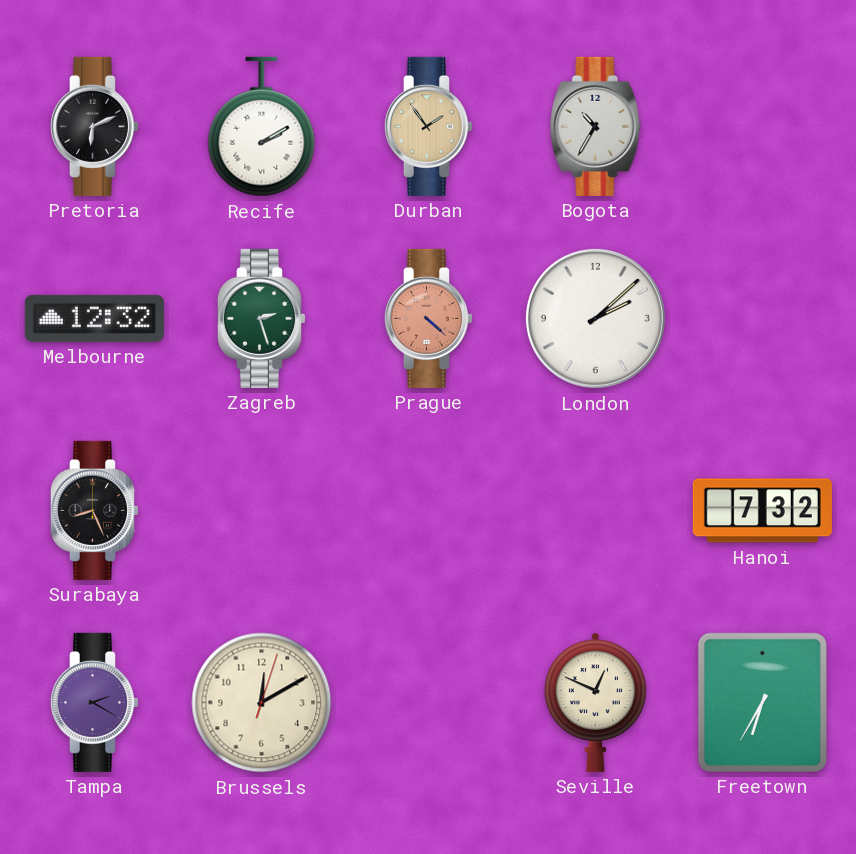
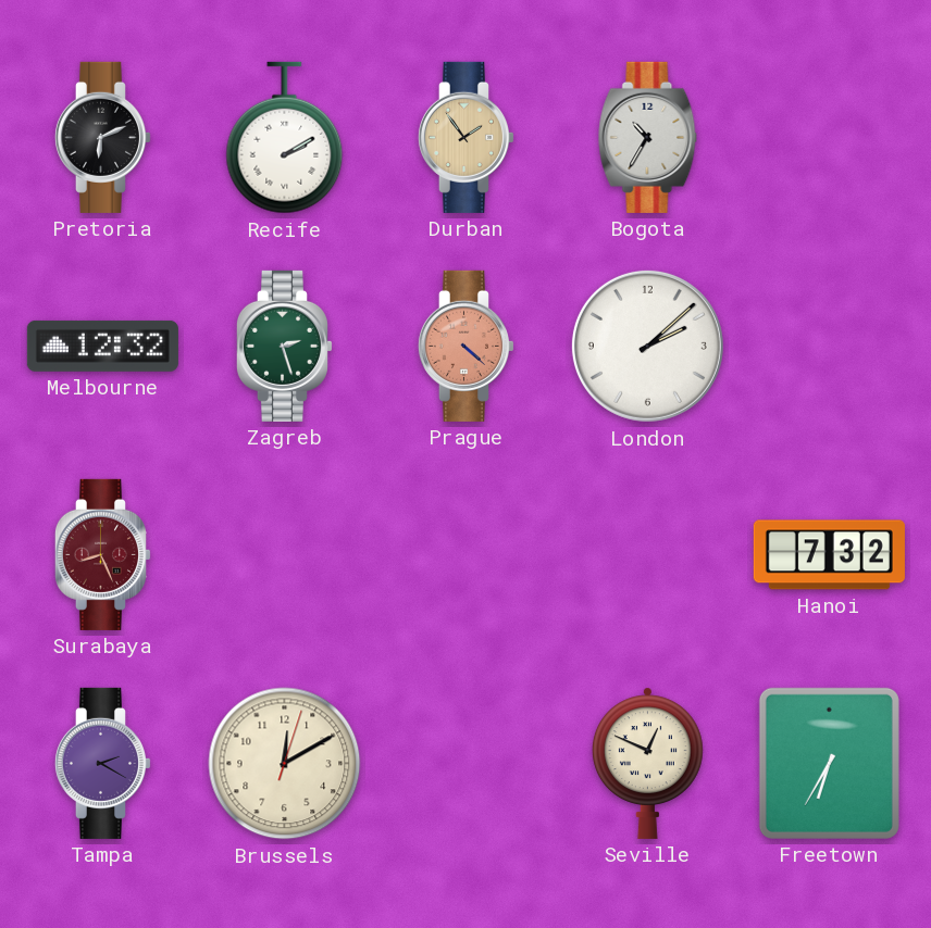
Surabaya dial: black -> burgundy (102, 554)
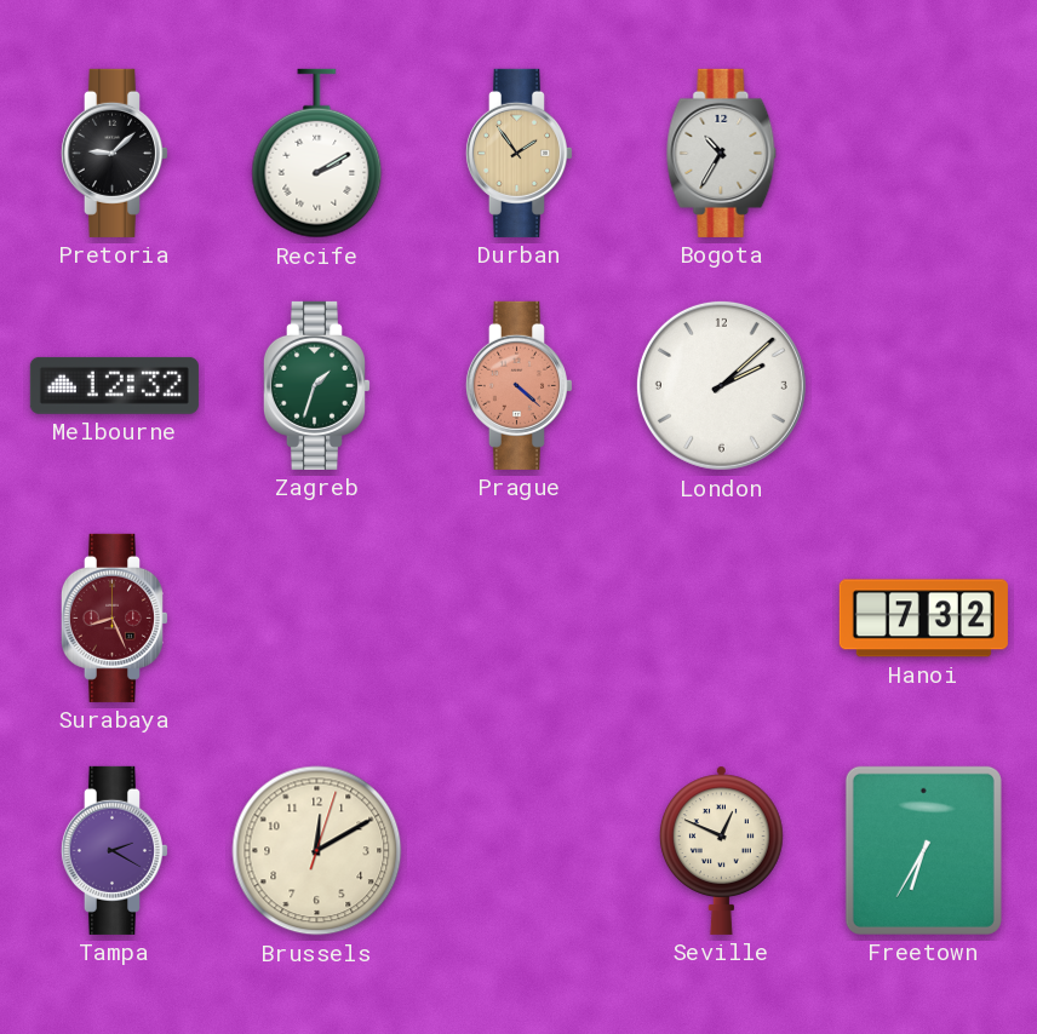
Pretoria: 6:11 -> 9:08 (114, 153)
Zagreb: 2:27 -> 1:33 (316, 385)
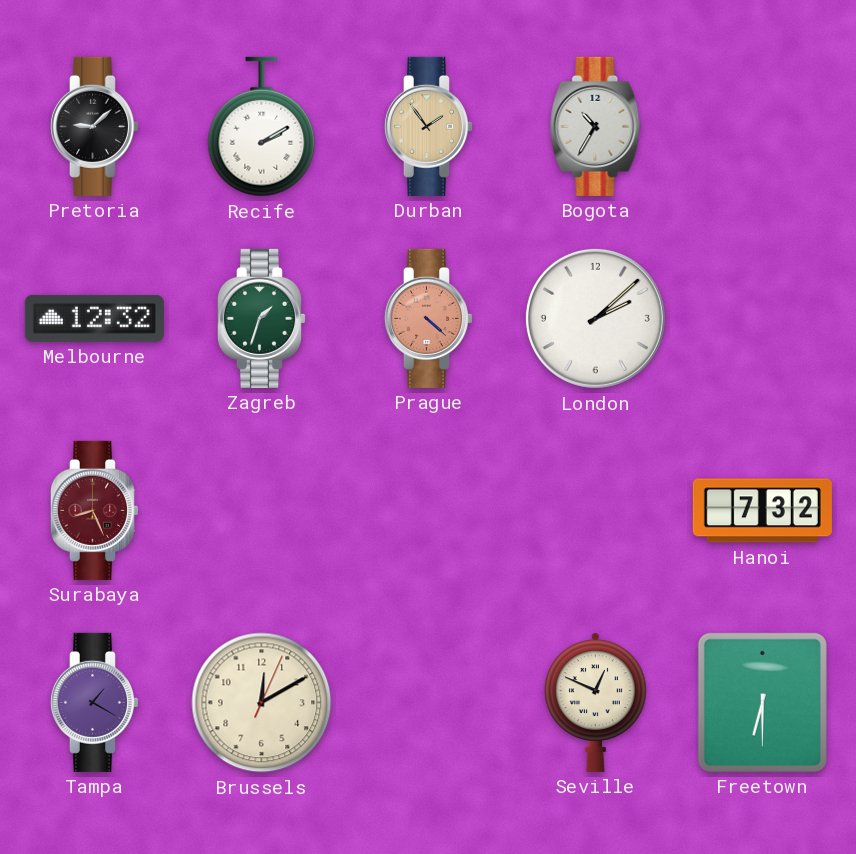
Tampa: 2:20 -> 1:20 (94, 702)
Brussels: 12:10:03 -> 12:10:04 (262, 703)
Freetown: 6:35 -> 6:30 (762, 702)
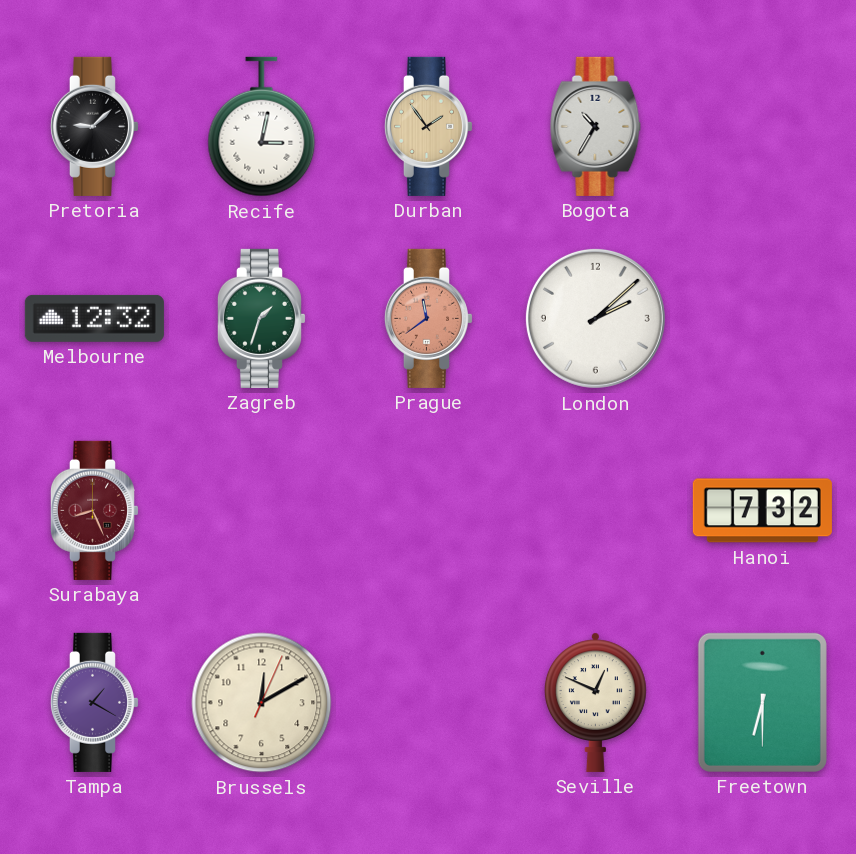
Recife: 2:10 -> 3:02 (262, 127)
Prague: 4:22 -> 11:39 (428, 318)
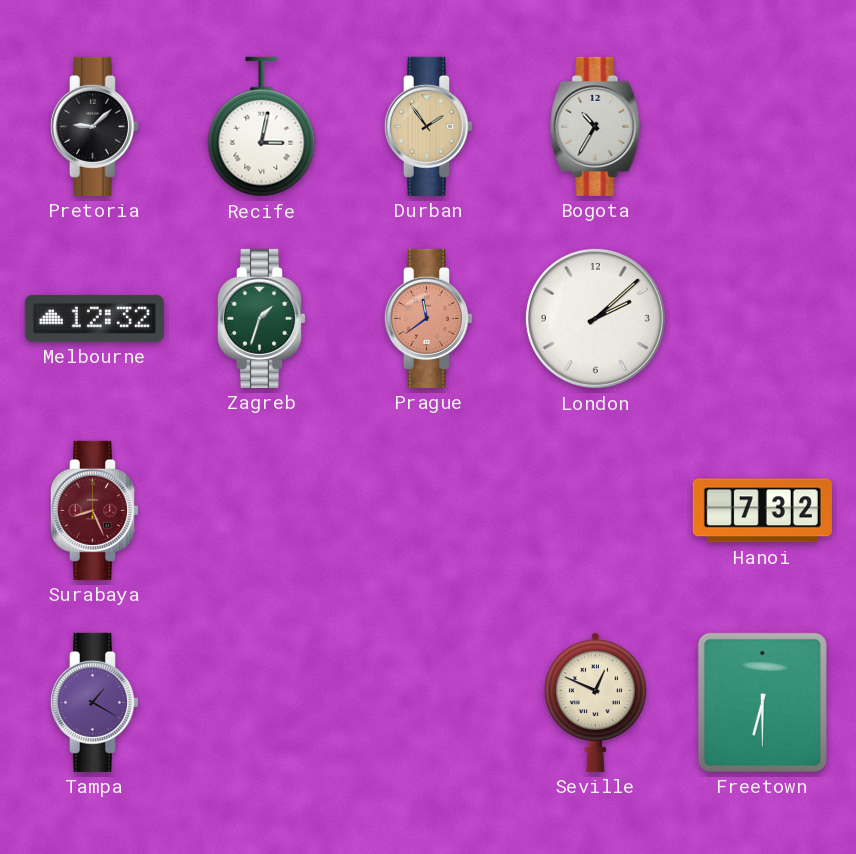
Brussels: 12:10 -> none (262, 703)
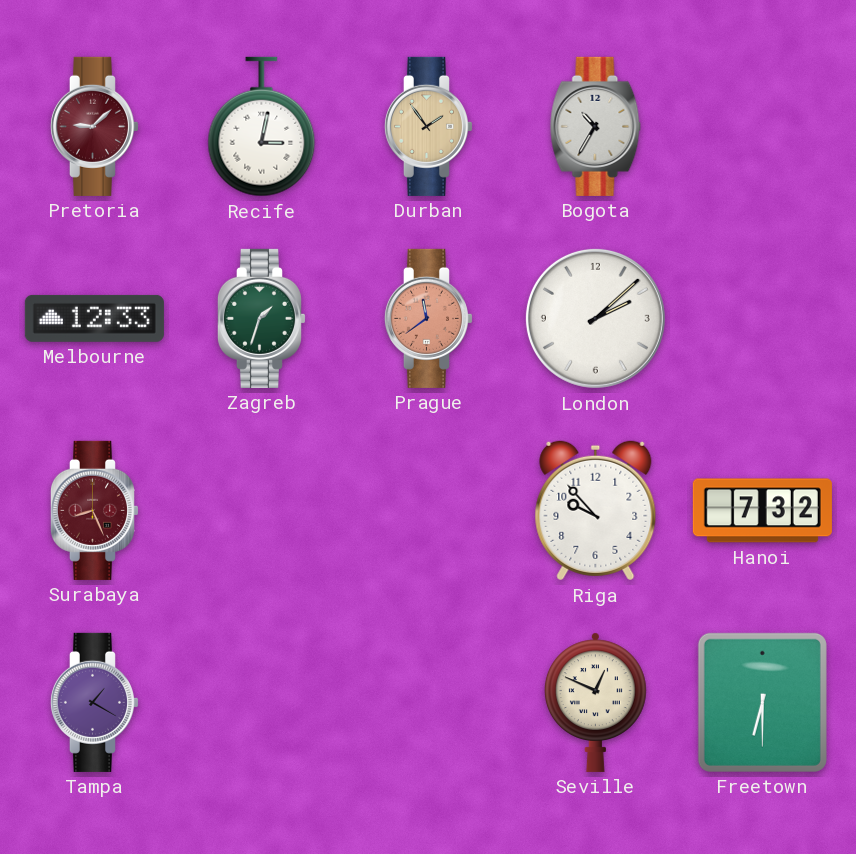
Pretoria dial: black -> burgundy (94, 126)
Melbourne: 12:32 -> 12:33 (94, 318)
Riga: none -> 9:53 (596, 511)
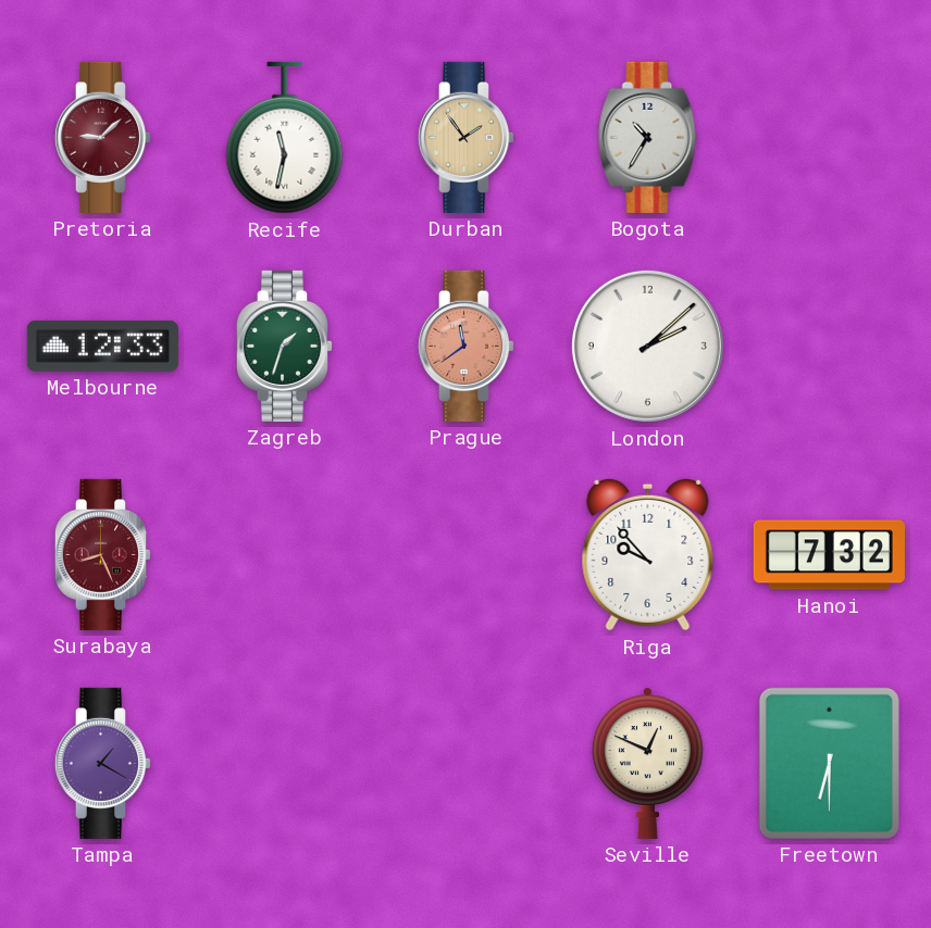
Recife: 3:02 -> 11:32 (285, 138)
